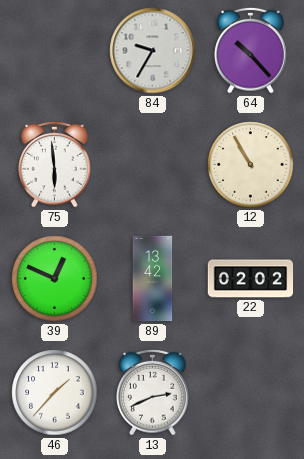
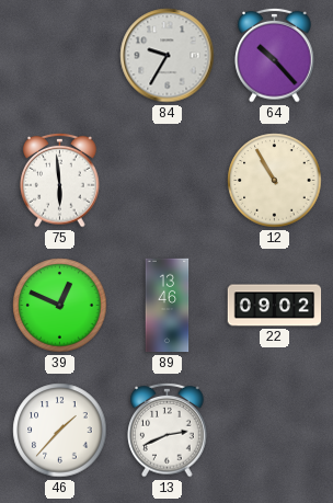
89: 13:42 -> 13:46 (168, 306)
22: 02:02 -> 09:02 (275, 306)
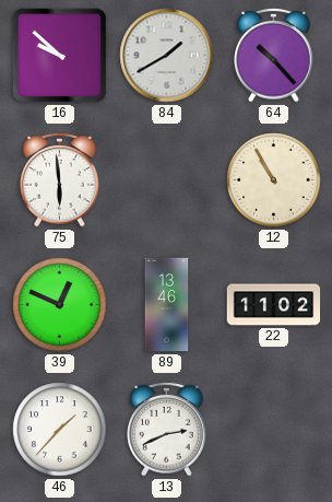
16: none -> 9:52 (60, 56)
84: 9:35 -> 1:40 (167, 56)
22: 09:02 -> 11:02 (274, 305)
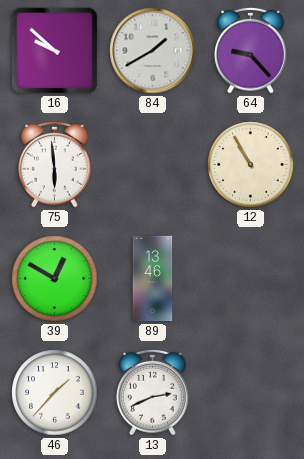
64: 10:23 -> 9:23 (251, 50)
39: 12:49 -> 12:50 (55, 279)
22: 11:02 -> none (274, 305)
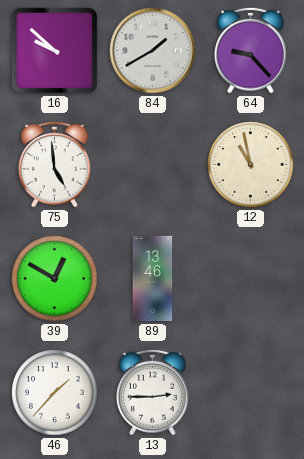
75: 5:59 -> 4:59 (55, 164)
12: 10:55 -> 10:58 (251, 165)
13: 2:41 -> 2:45 (153, 392)
